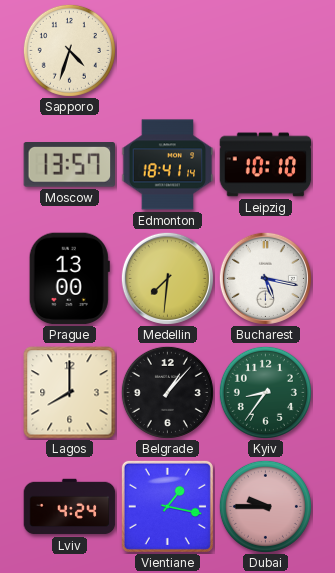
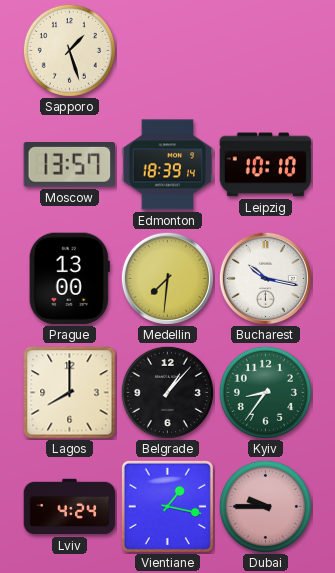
Sapporo: 4:33 -> 1:27 (69, 50)
Edmonton: 18:41 -> 18:39 (168, 165)
Bucharest: 5:17 -> 10:17 (265, 278)
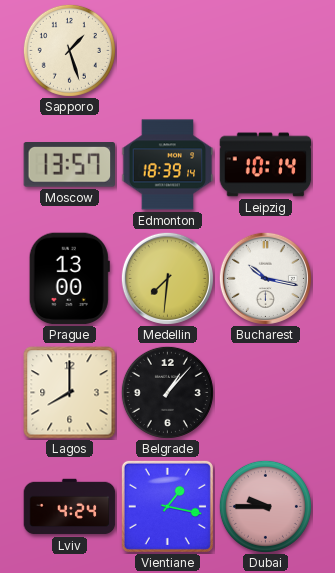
Leipzig: 10:10 -> 10:14 (266, 165)
Kyiv: 8:36 -> none (265, 392)
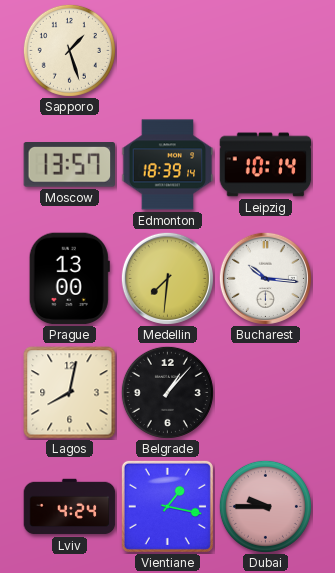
Bucharest: 10:17 -> 10:16 (265, 278)
Lagos: 8:00 -> 8:02 (70, 393)
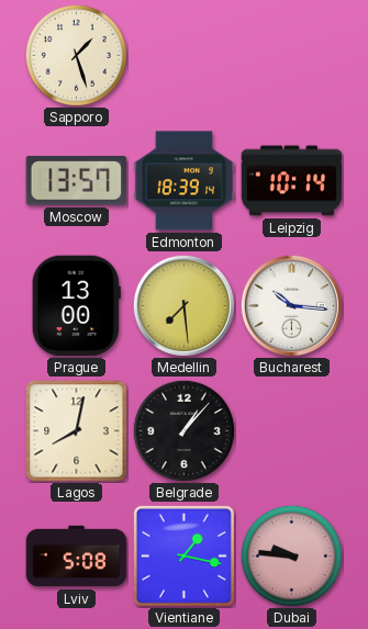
Medellin: 7:31 -> 7:29 (183, 305)
Lviv: 4:24 -> 5:08 (77, 557)
Dubai: 9:45 -> 9:46 (291, 555)
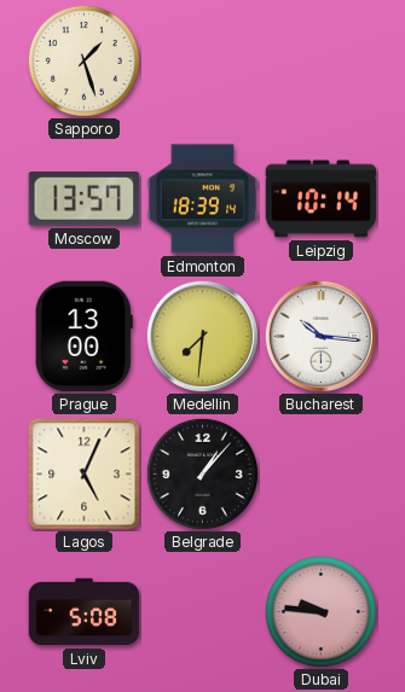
Medellin: 7:29 -> 7:31 (202, 336)
Lagos: 8:02 -> 5:04 (85, 475)
Vientiane: 1:17 -> none (183, 555)
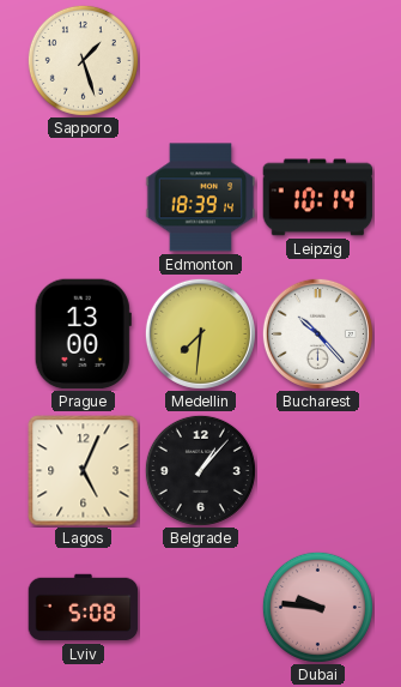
Moscow: 13:57 -> none (85, 199)
Bucharest: 10:16 -> 10:23 (317, 333)
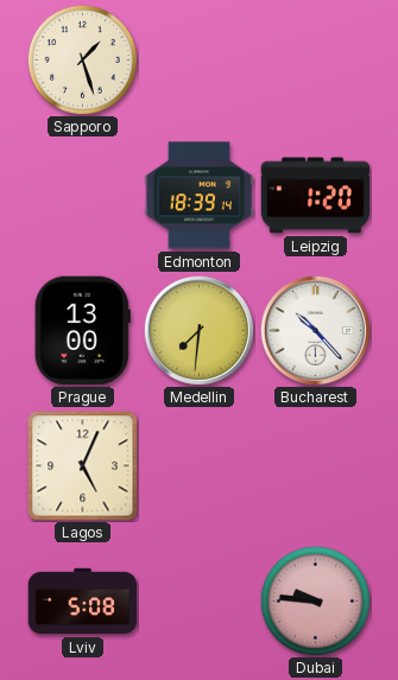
Leipzig: 10:14 -> 1:20 (316, 196)
Belgrade: 1:07 -> none (200, 470)
